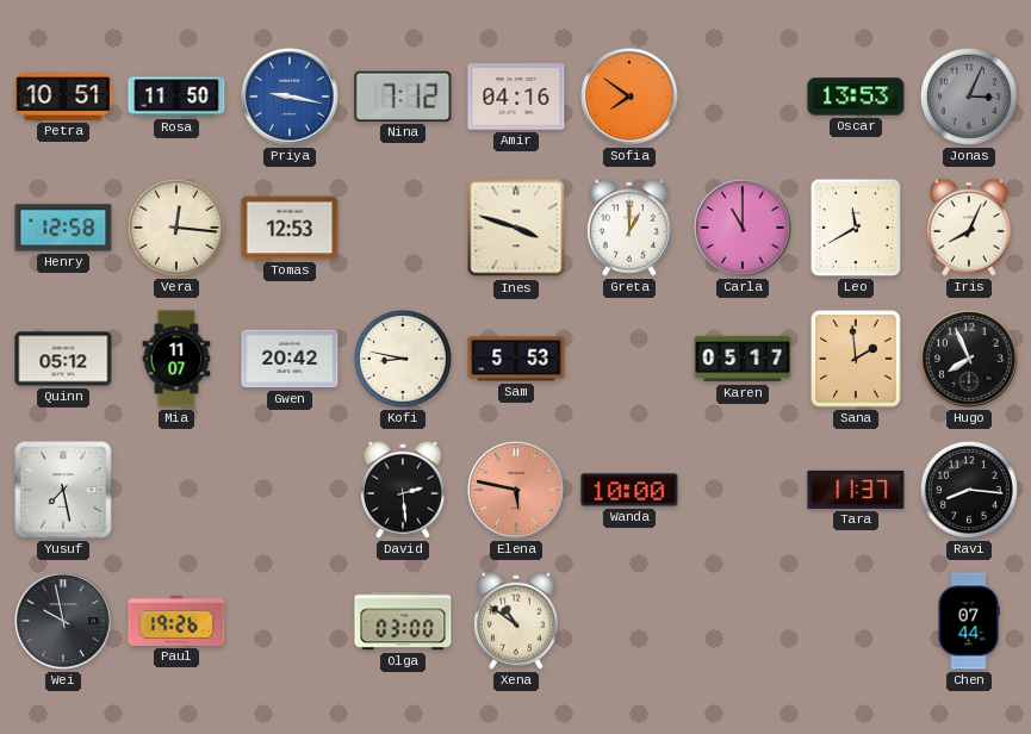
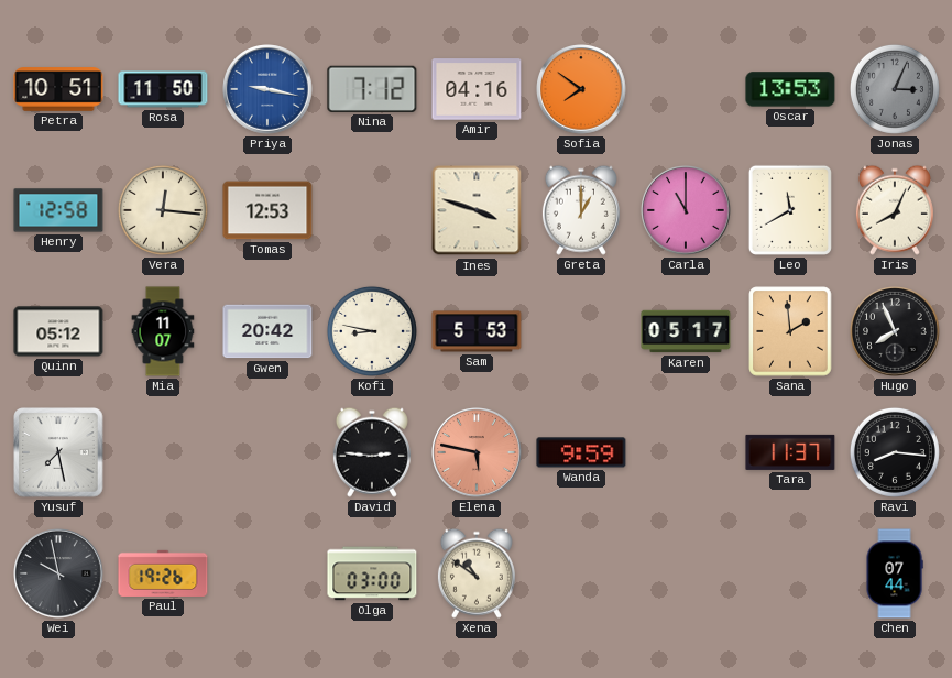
David: 2:29 -> 2:46 (372, 452)
Wanda: 10:00 -> 9:59 (581, 452)
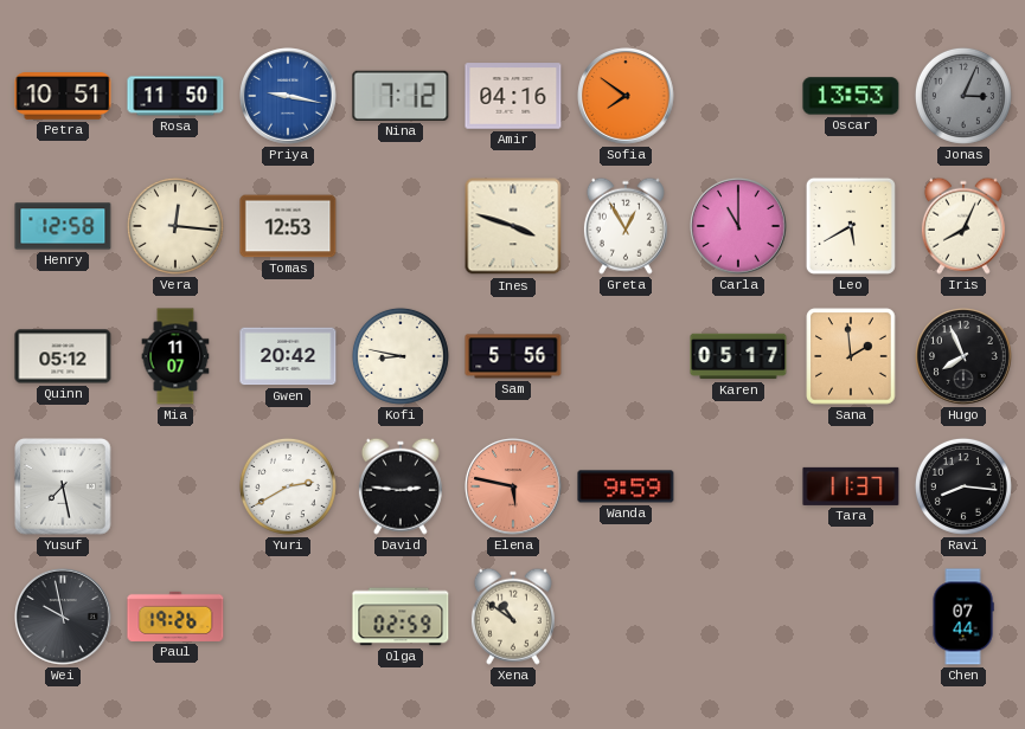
Greta: 1:00 -> 12:55 (626, 226)
Leo: 11:40 -> 5:40 (851, 226)
Sam: 5:53 -> 5:56 (513, 356)
Yuri: none -> 2:40 (288, 486)
Olga: 03:00 -> 02:59 (401, 617)
